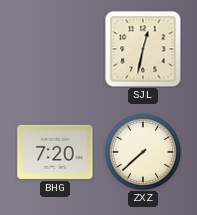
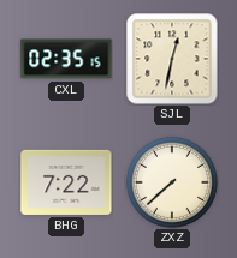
CXL: none -> 02:35 (66, 59)
BHG: 7:20 -> 7:22 (66, 182)
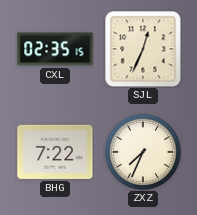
SJL: 12:32 -> 12:34 (143, 49)
ZXZ: 7:38 -> 7:34 (143, 152)
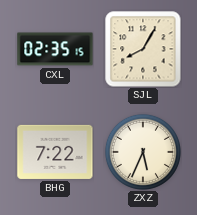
SJL: 12:34 -> 8:05 (143, 49)
ZXZ: 7:34 -> 5:34 (143, 152)
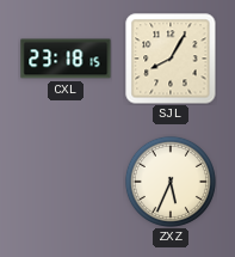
CXL: 02:35 -> 23:18 (66, 59)
BHG: 7:22 -> none (55, 152)
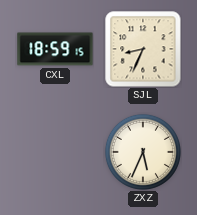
CXL: 23:18 -> 18:59 (55, 49)
SJL: 8:05 -> 8:34 (143, 49)
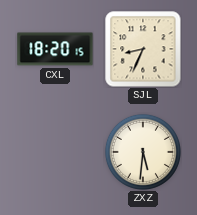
CXL: 18:59 -> 18:20 (55, 49)
ZXZ: 5:34 -> 5:31 (143, 152)
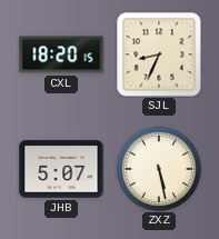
JHB: none -> 5:07 (61, 169)
ZXZ: 5:31 -> 5:28 (159, 169)
